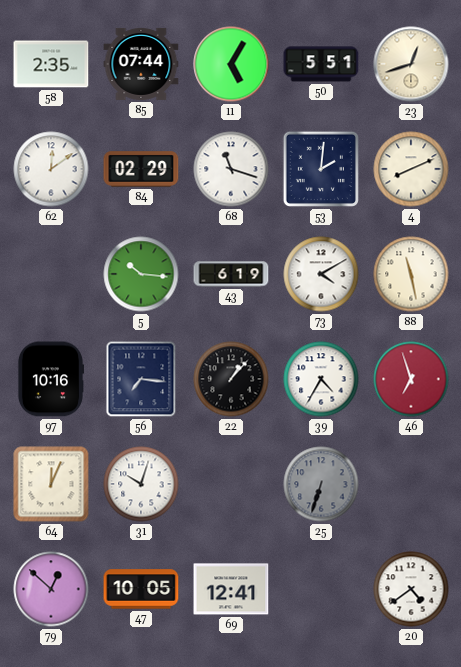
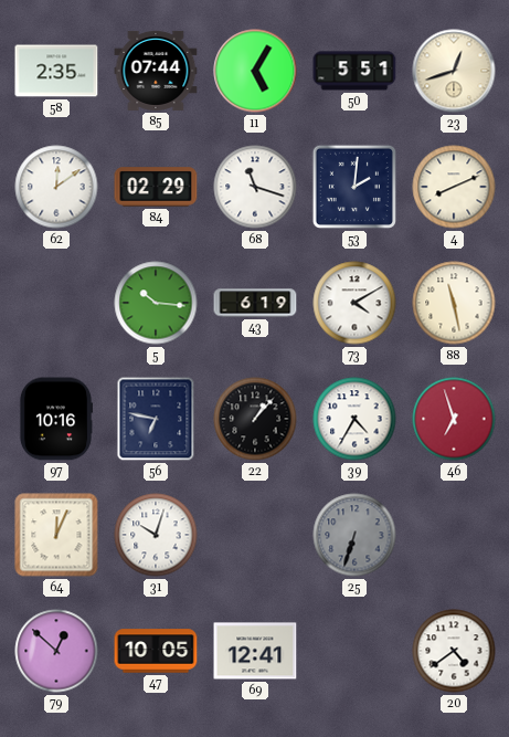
56: 7:16 -> 6:47 (156, 419)
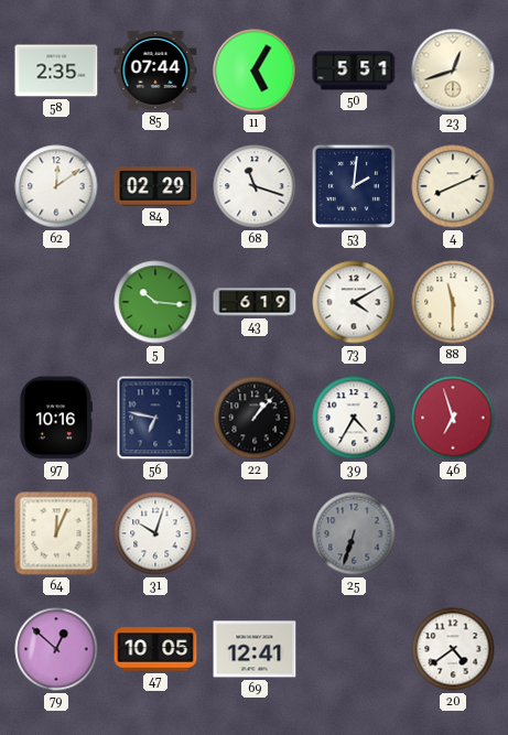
88: 11:28 -> 11:30 (453, 302)
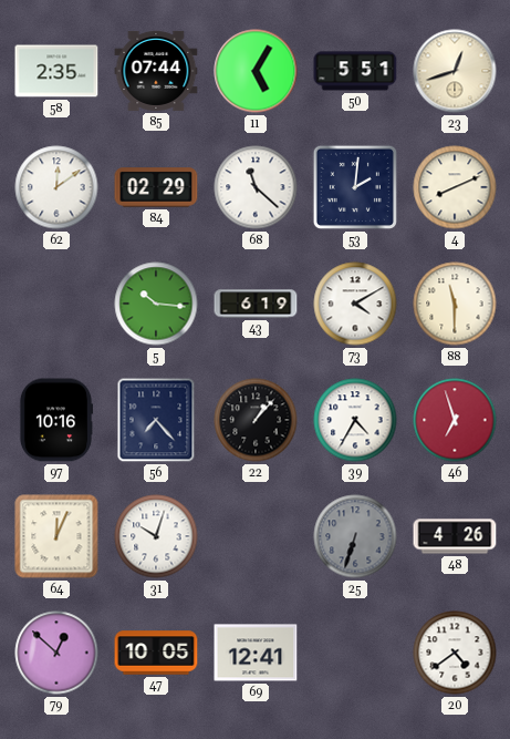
68: 11:18 -> 11:22 (256, 187)
56: 6:47 -> 7:23 (156, 420)
48: none -> 4:26 (455, 536)
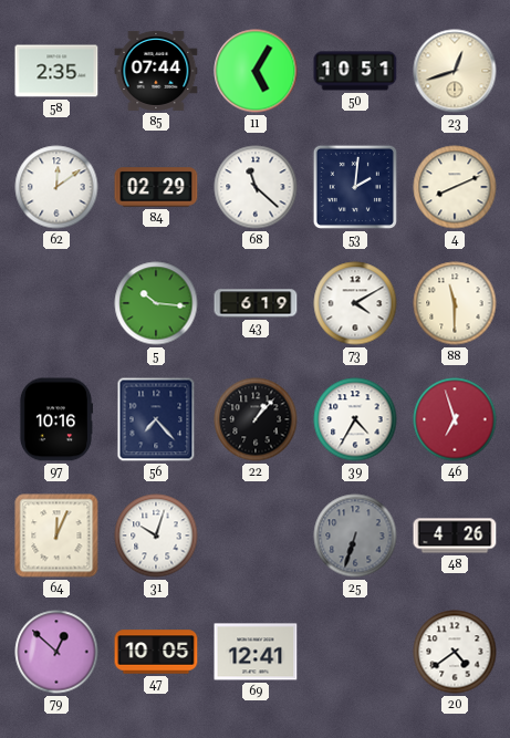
50: 5:51 -> 10:51 (355, 71)
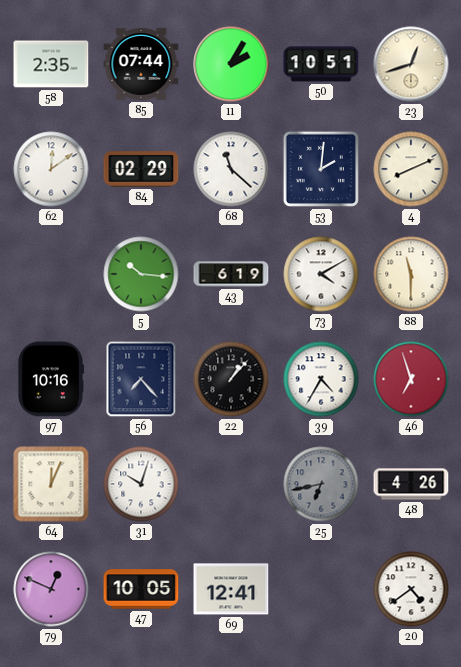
11: 5:05 -> 2:05 (231, 64)
25: 6:33 -> 6:43 (321, 484)
79: 12:52 -> 12:49 (51, 589)
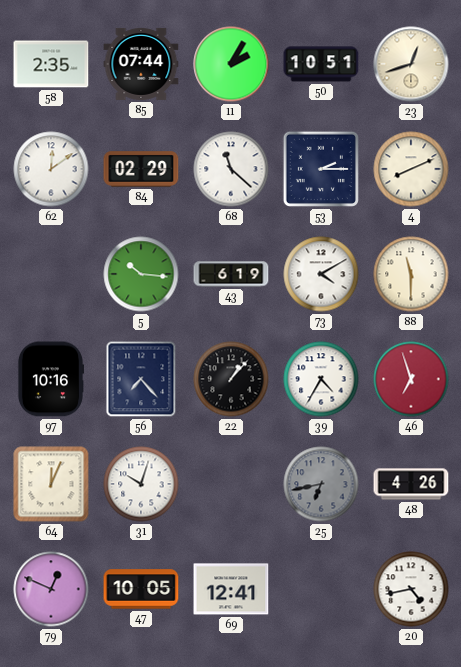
53: 2:01 -> 2:15 (321, 169)
20: 4:39 -> 4:43 (411, 589)
